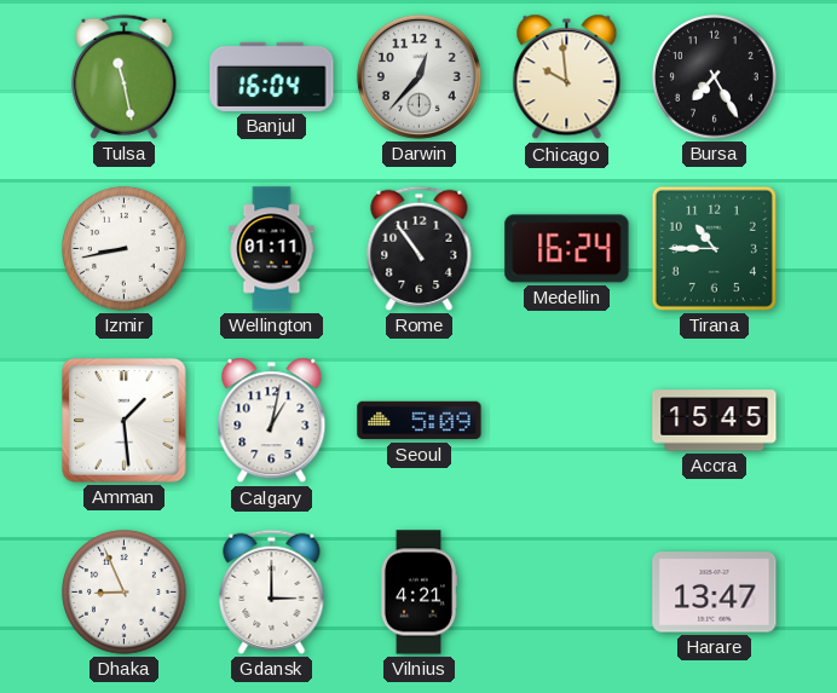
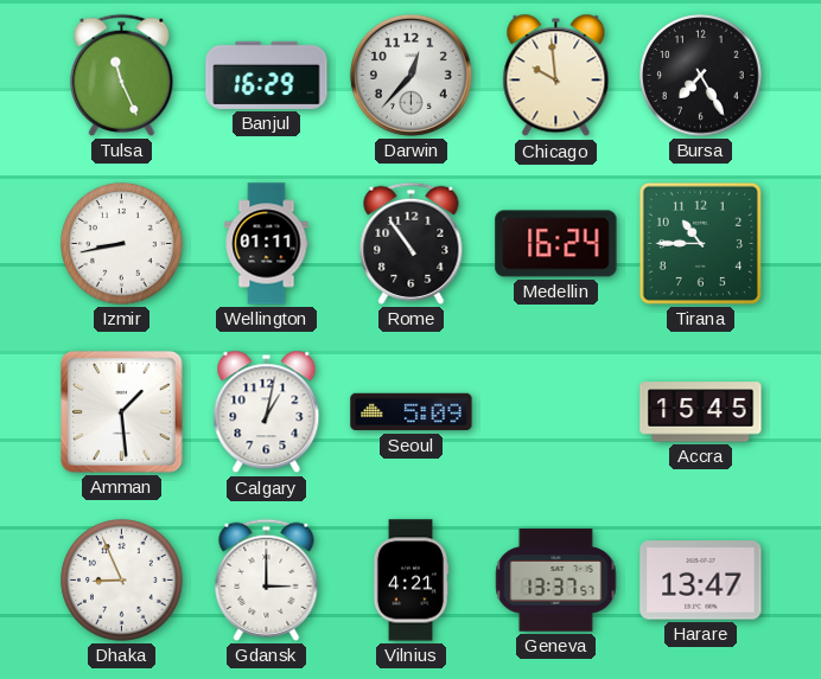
Tulsa: 11:28 -> 11:26 (122, 75)
Banjul: 16:04 -> 16:29 (267, 75)
Geneva: none -> 13:37 (556, 581)
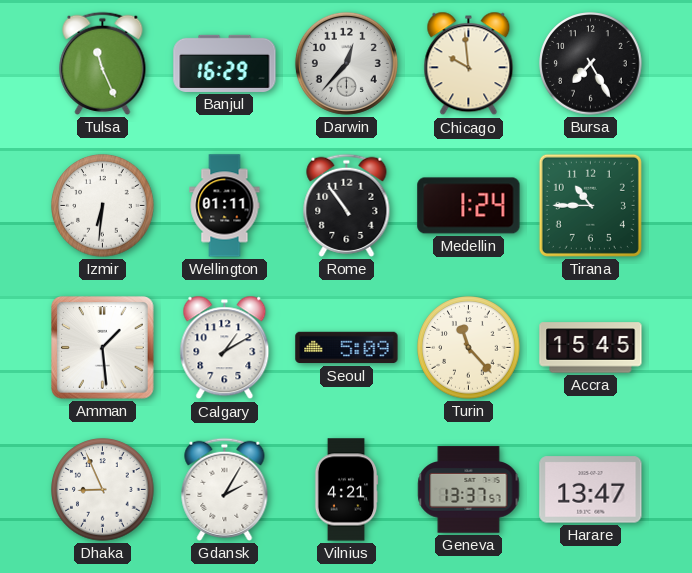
Izmir: 8:43 -> 6:31 (103, 206)
Medellin: 16:24 -> 1:24 (469, 206)
Calgary: 1:02 -> 1:10 (225, 348)
Turin: none -> 11:23 (469, 348)
Gdansk: 3:00 -> 2:05 (225, 489)
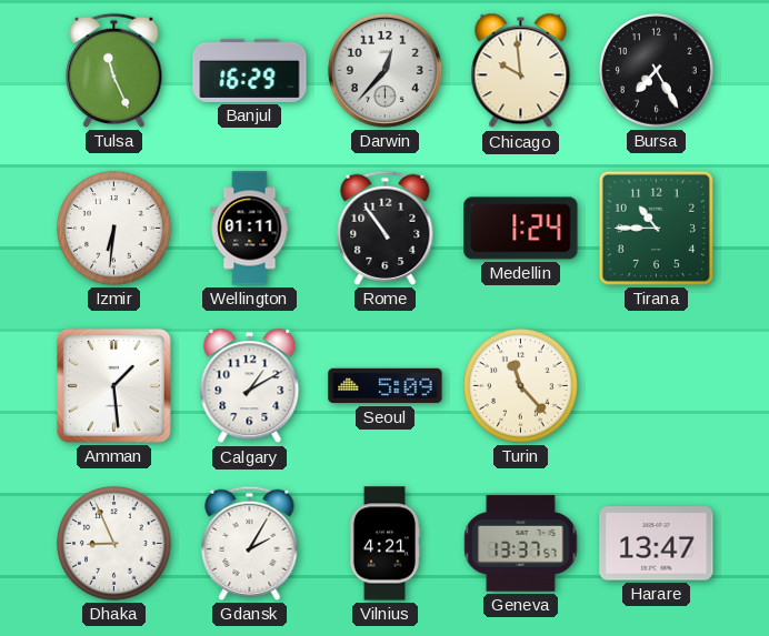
Accra: 15:45 -> none (591, 348)
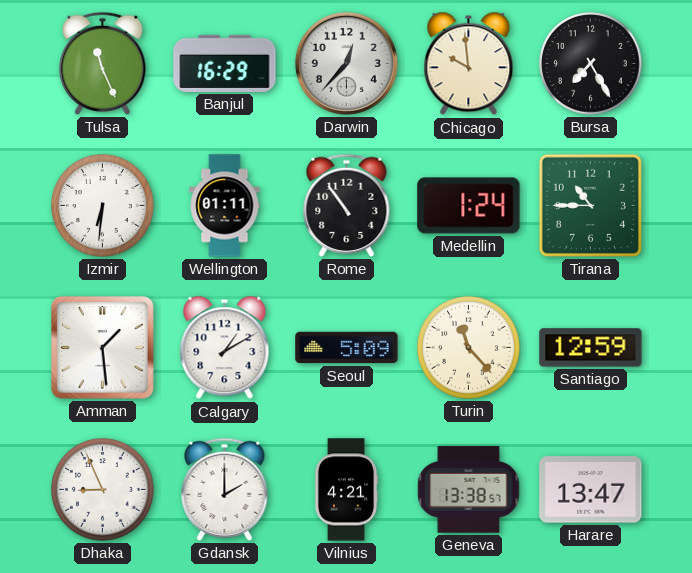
Santiago: none -> 12:59 (591, 348)
Gdansk: 2:05 -> 2:00 (225, 489)
Geneva: 13:37 -> 13:38 (469, 490)
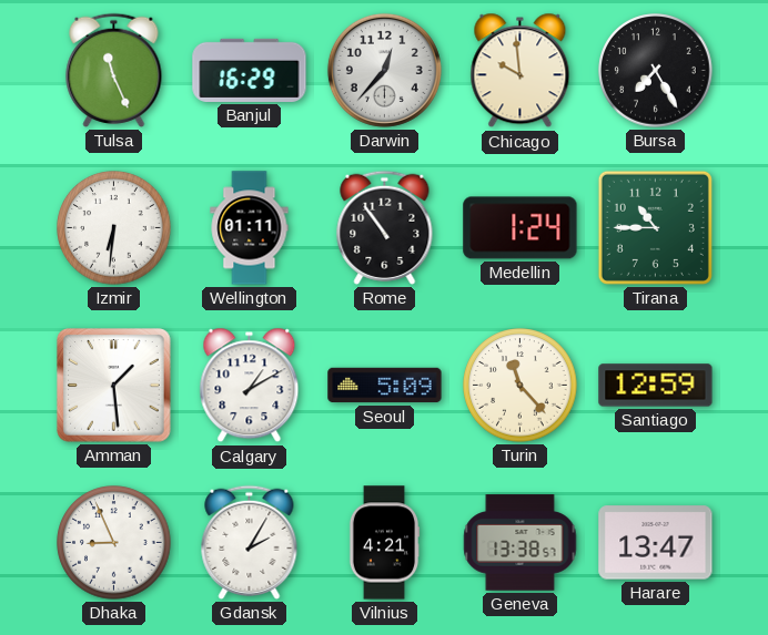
Gdansk: 2:00 -> 2:05 (250, 542)
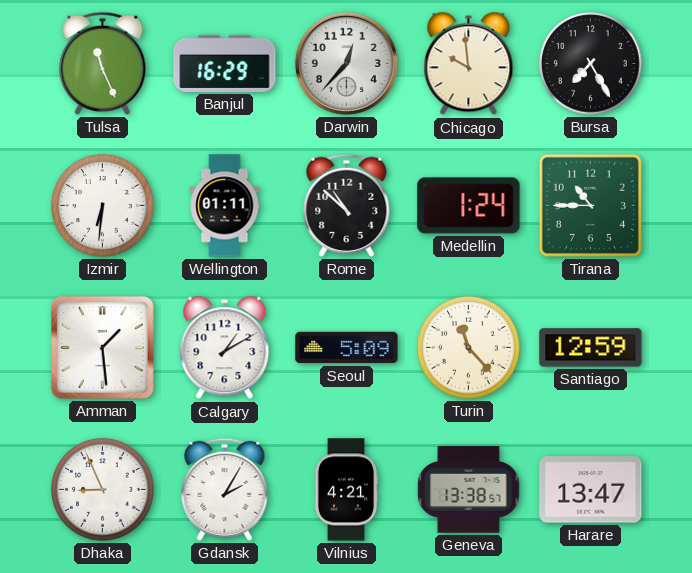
Rome: 10:54 -> 10:52 (347, 205)
